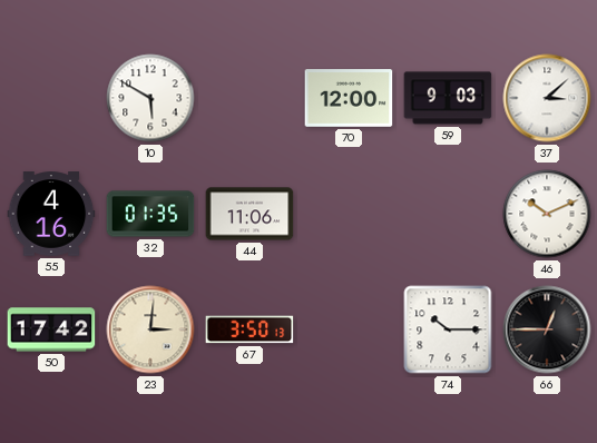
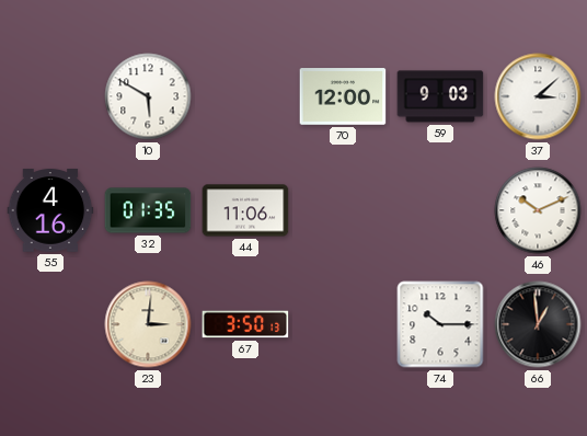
50: 17:42 -> none (51, 329)
66: 12:45 -> 12:59 (538, 324)
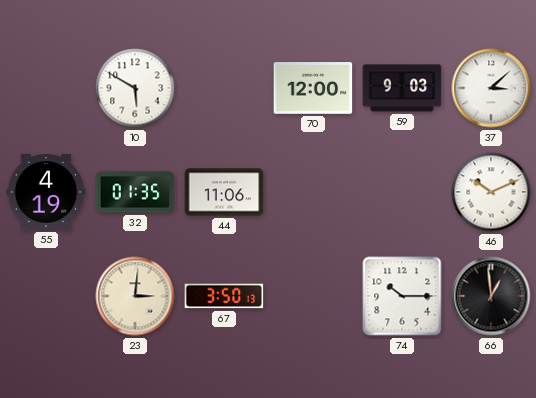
55: 4:16 -> 4:19 (46, 192)
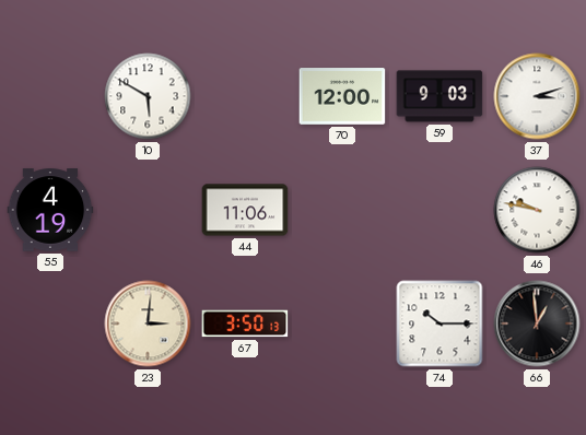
37: 3:08 -> 3:12 (537, 96)
32: 01:35 -> none (135, 192)
46: 10:11 -> 9:47 (537, 210)
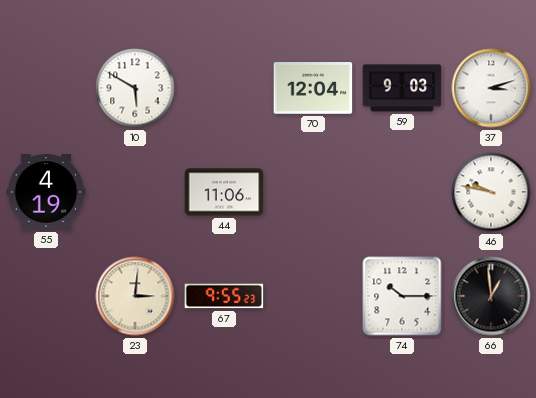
70: 12:00 -> 12:04 (313, 88)
67: 3:50 -> 9:55 (224, 296)
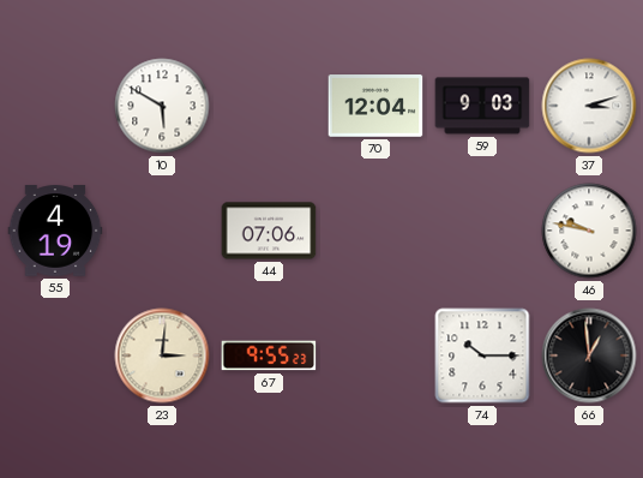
44: 11:06 -> 07:06 (269, 231)
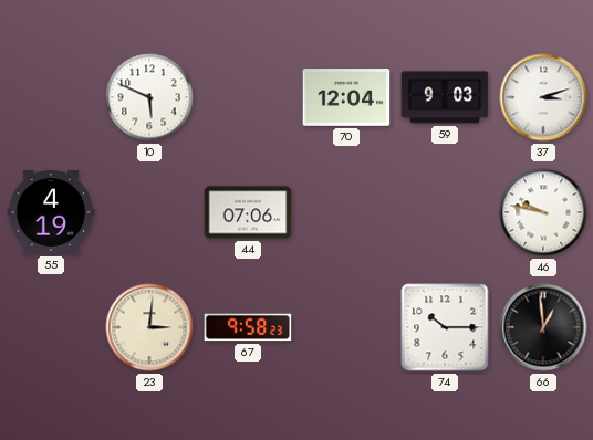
10: 5:50 -> 5:49 (149, 97)
67: 9:55 -> 9:58 (248, 327)
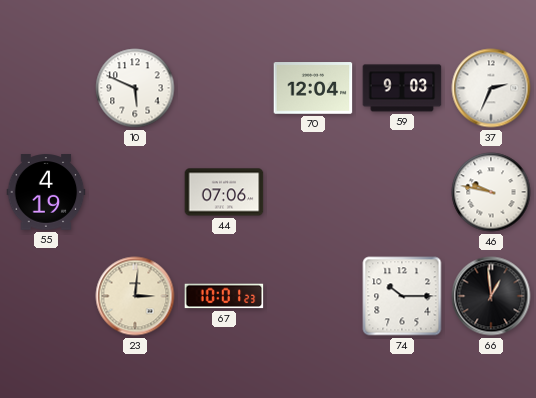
37: 3:12 -> 2:34 (491, 88)
67: 9:58 -> 10:01 (224, 296)
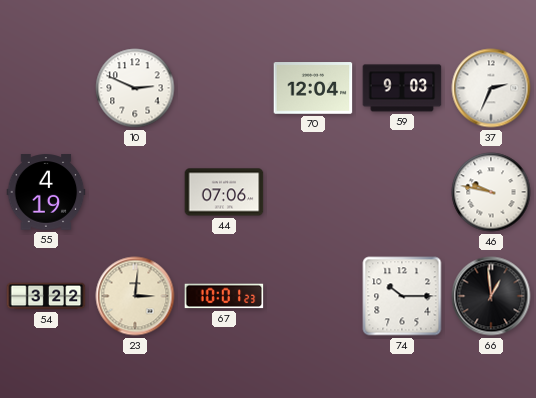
10: 5:49 -> 2:49 (135, 88)
54: none -> 3:22 (46, 296)
